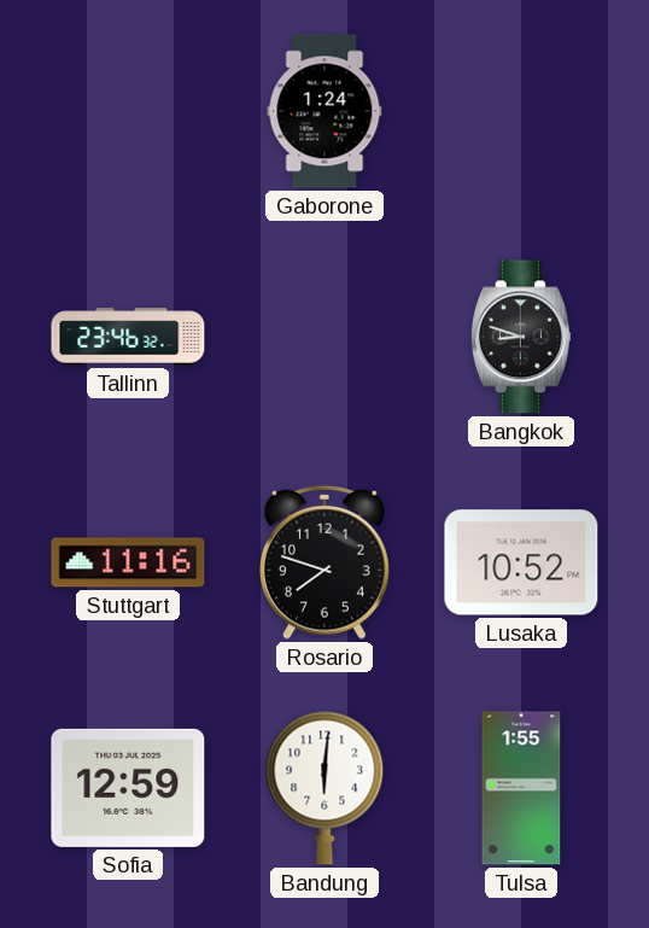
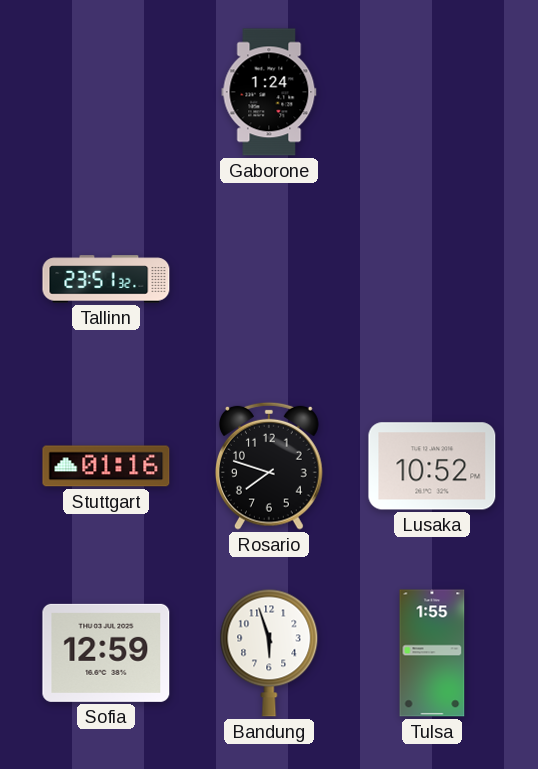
Tallinn: 23:46 -> 23:51 (106, 279)
Bangkok: 8:48 -> none (521, 337)
Stuttgart: 11:16 -> 01:16 (106, 466)
Bandung: 6:01 -> 5:57 (269, 653)
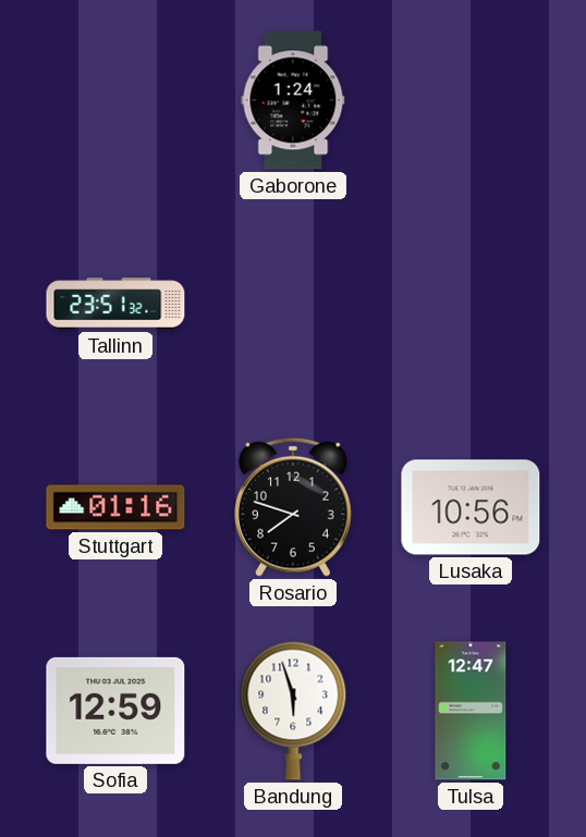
Lusaka: 10:52 -> 10:56 (471, 507)
Tulsa: 1:55 -> 12:47 (471, 711)
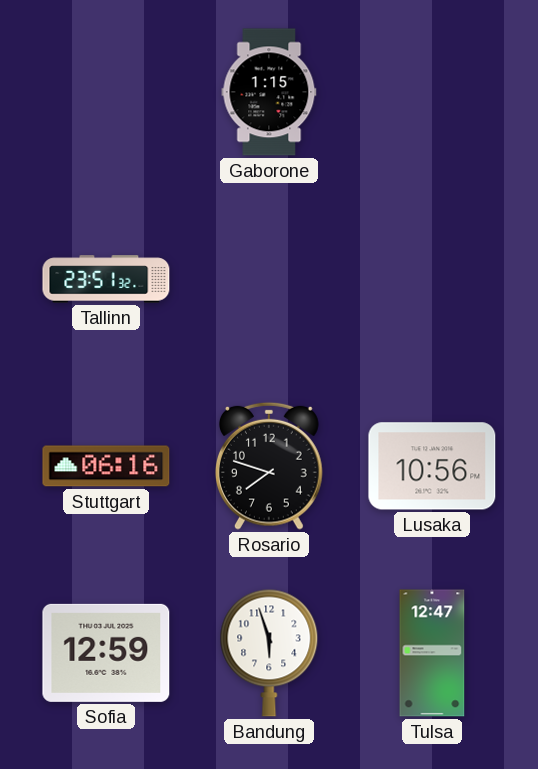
Gaborone: 1:24 -> 1:15 (269, 92)
Stuttgart: 01:16 -> 06:16 (106, 466)
